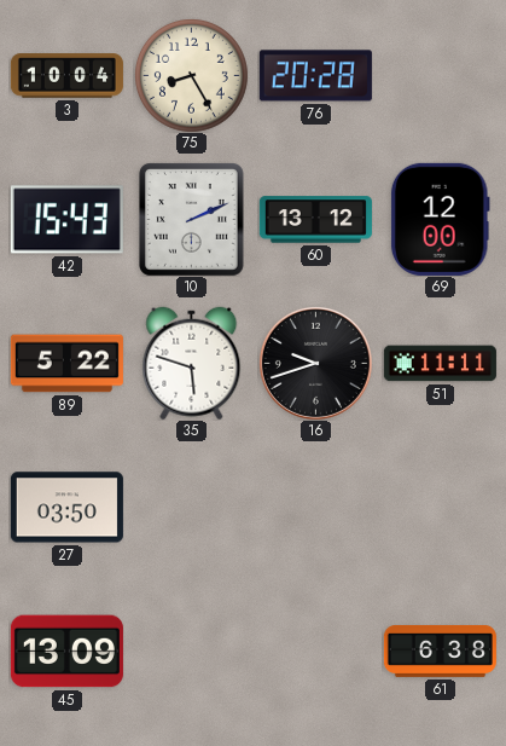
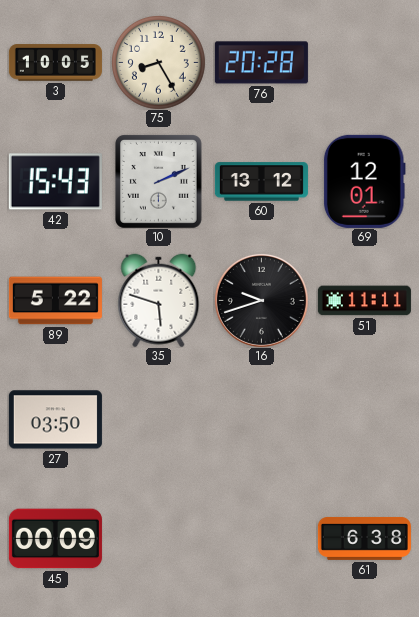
3: 10:04 -> 10:05 (55, 63)
69: 12:00 -> 12:01 (364, 181)
45: 13:09 -> 00:09 (55, 539)
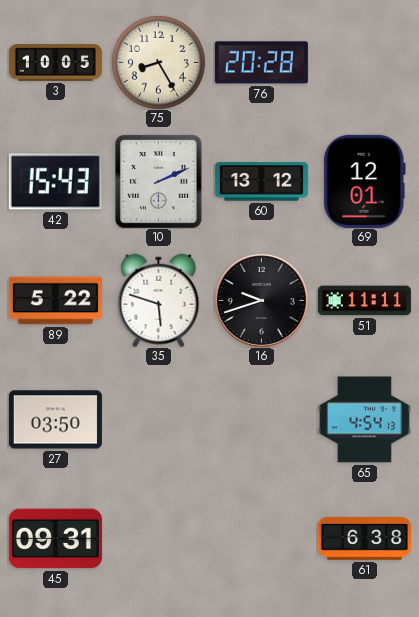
65: none -> 4:54 (364, 420)
45: 00:09 -> 09:31 (55, 539)
